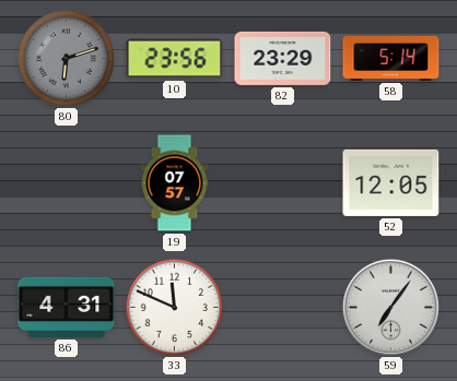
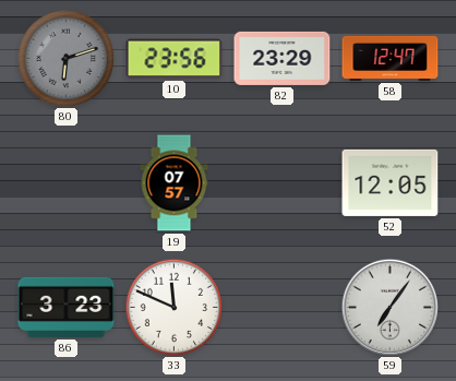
58: 5:14 -> 12:47 (391, 58)
86: 4:31 -> 3:23 (67, 307)
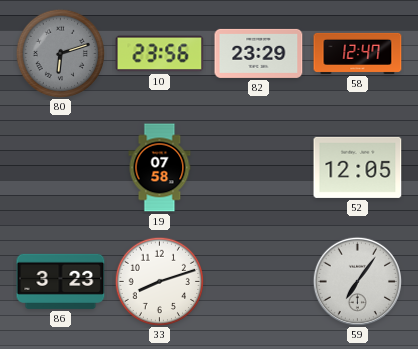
19: 07:57 -> 07:58 (160, 168)
33: 11:49 -> 8:12 (159, 281)
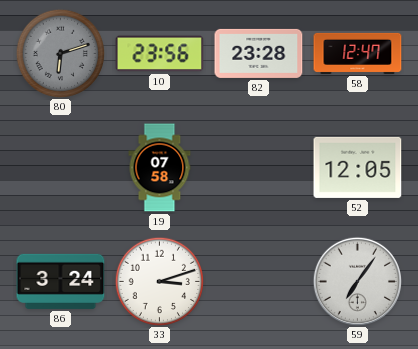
82: 23:29 -> 23:28 (259, 53)
86: 3:23 -> 3:24 (61, 281)
33: 8:12 -> 3:12 (159, 281)
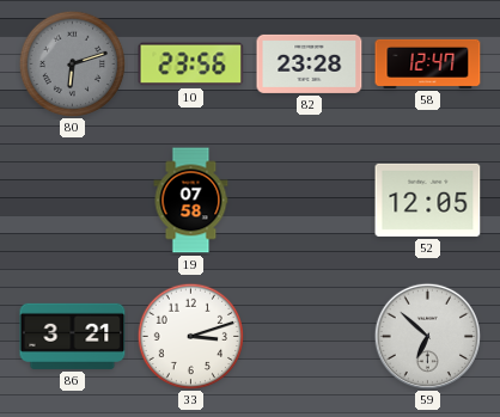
86: 3:24 -> 3:21 (73, 336)
59: 7:06 -> 6:52 (427, 336)
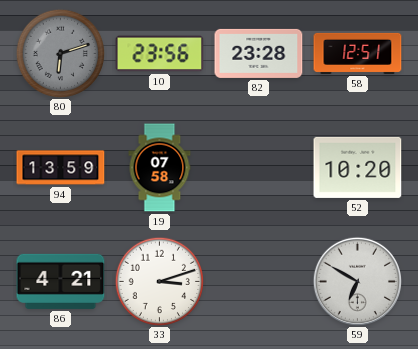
58: 12:47 -> 12:51 (358, 53)
94: none -> 13:59 (61, 168)
52: 12:05 -> 10:20 (358, 167)
86: 3:21 -> 4:21 (61, 281)
59: 6:52 -> 6:50 (357, 281)
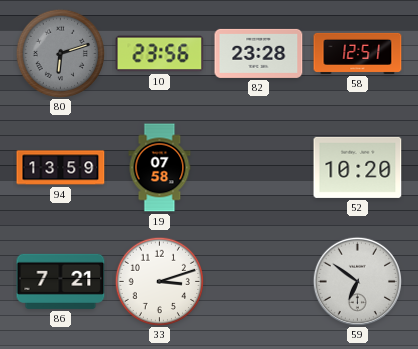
86: 4:21 -> 7:21 (61, 281)
59: 6:50 -> 6:51 (357, 281)
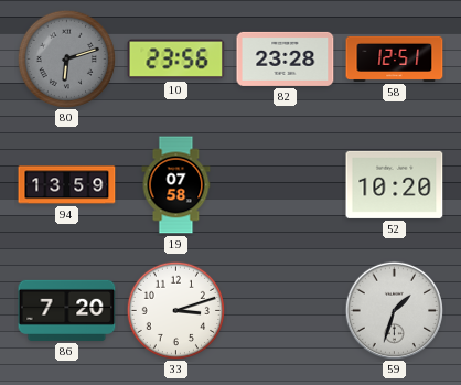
86: 7:21 -> 7:20 (67, 310)
59: 6:51 -> 1:33 (394, 310)
